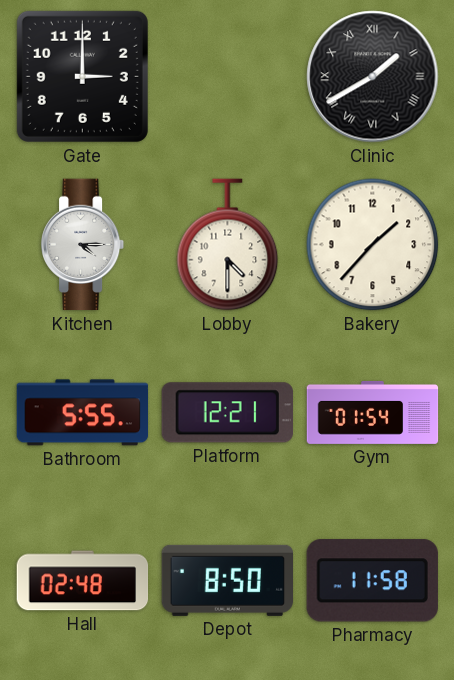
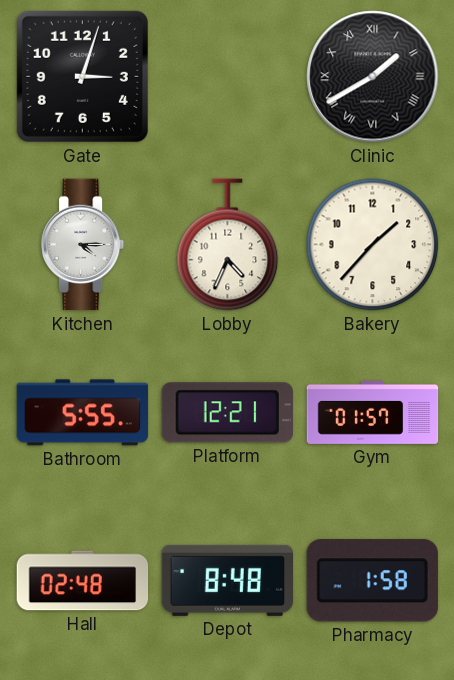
Gate: 3:00 -> 3:03 (82, 76)
Lobby: 4:30 -> 4:34 (228, 245)
Gym: 01:54 -> 01:57 (373, 412)
Depot: 8:50 -> 8:48 (228, 580)
Pharmacy: 11:58 -> 1:58 (372, 581)
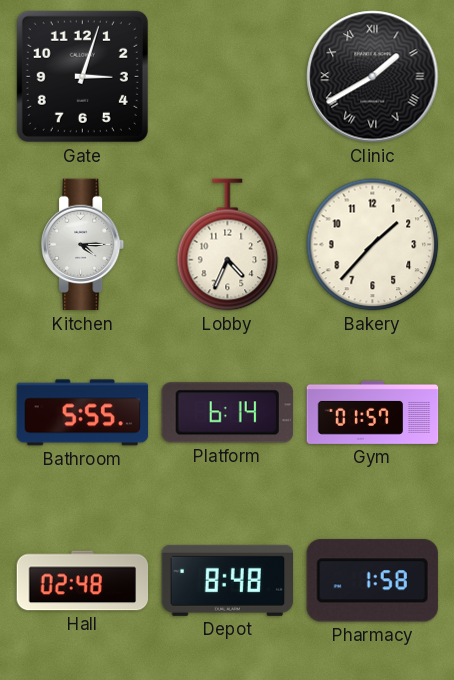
Platform: 12:21 -> 6:14 (227, 413)
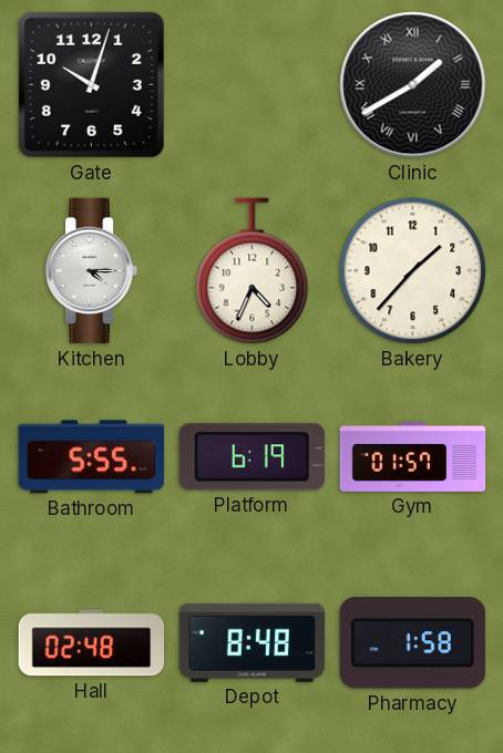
Gate: 3:03 -> 10:03 (91, 84)
Platform: 6:14 -> 6:19 (251, 457)
